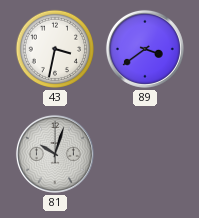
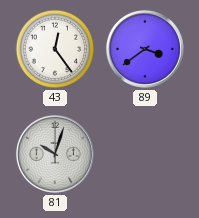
43: 3:32 -> 12:24 (55, 49)
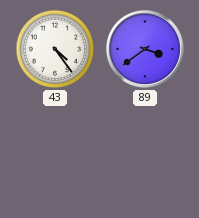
43: 12:24 -> 4:24 (55, 49)
81: 10:03 -> none (55, 154)
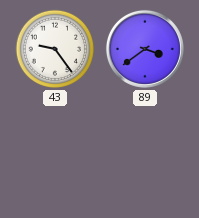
43: 4:24 -> 9:24 (55, 49)
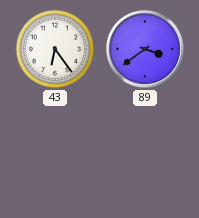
43: 9:24 -> 6:24 (55, 49)
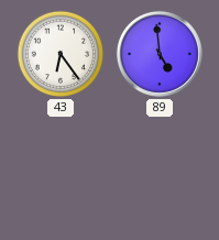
89: 3:39 -> 4:59 (160, 54)
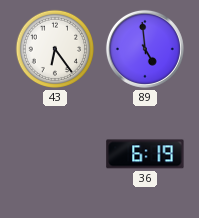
36: none -> 6:19 (145, 154)
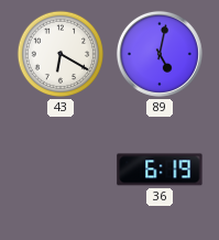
43: 6:24 -> 6:20 (61, 54)
89: 4:59 -> 5:02 (160, 54)
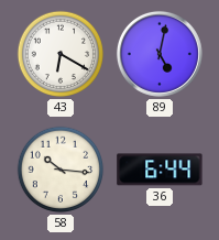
58: none -> 10:16 (61, 170)
36: 6:19 -> 6:44 (160, 170)
